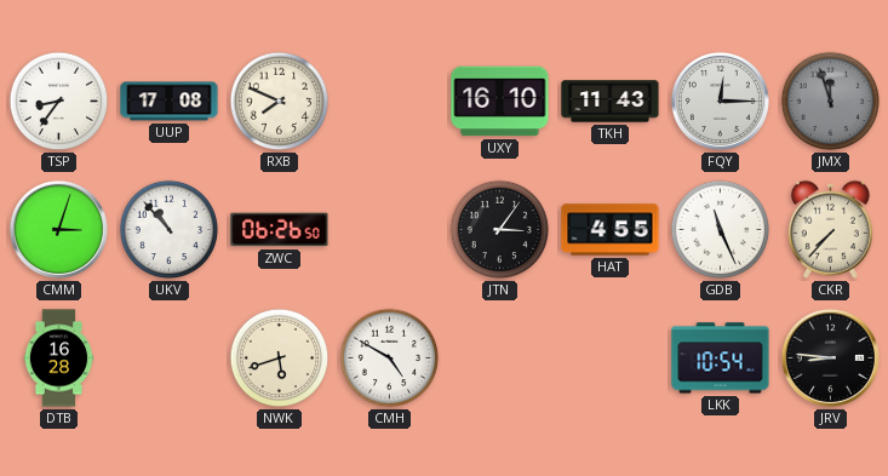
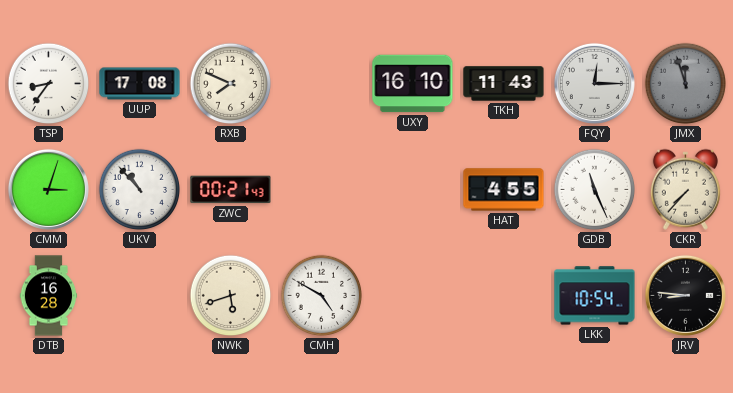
ZWC: 06:26 -> 00:21 (231, 190)
JTN: 3:06 -> none (500, 230)
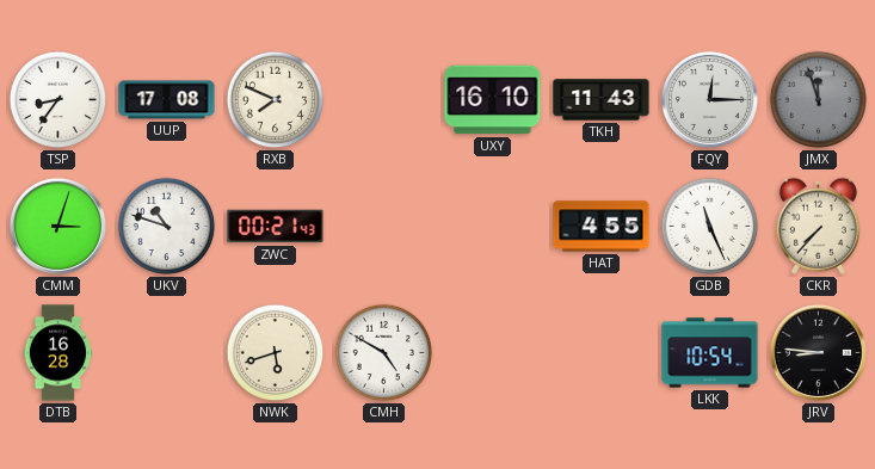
UKV: 10:53 -> 10:48 (167, 227)
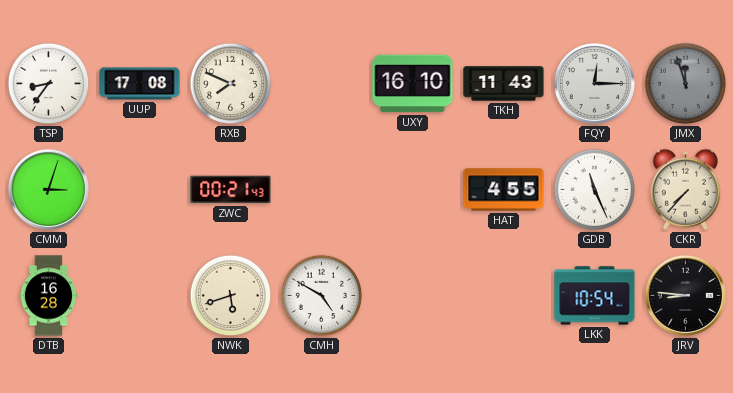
UKV: 10:48 -> none (167, 227)
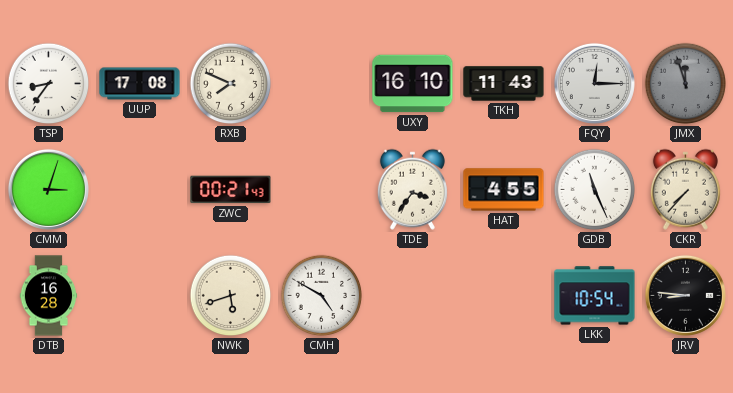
TDE: none -> 3:36 (412, 189)
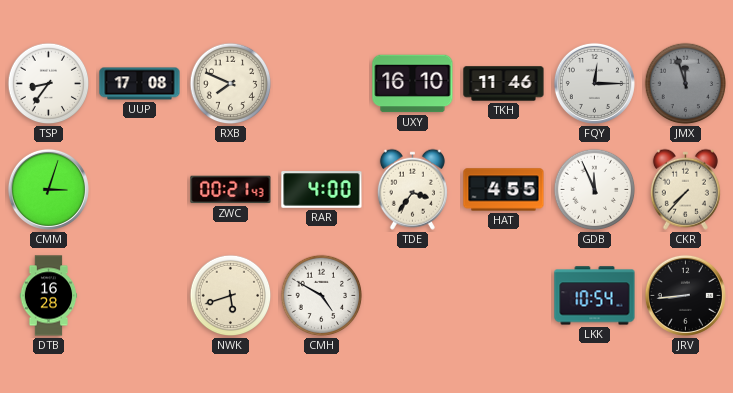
TKH: 11:43 -> 11:46 (504, 84)
RAR: none -> 4:00 (322, 190)
GDB: 11:26 -> 11:56 (595, 190)
JRV: 8:46 -> 8:44 (685, 295)
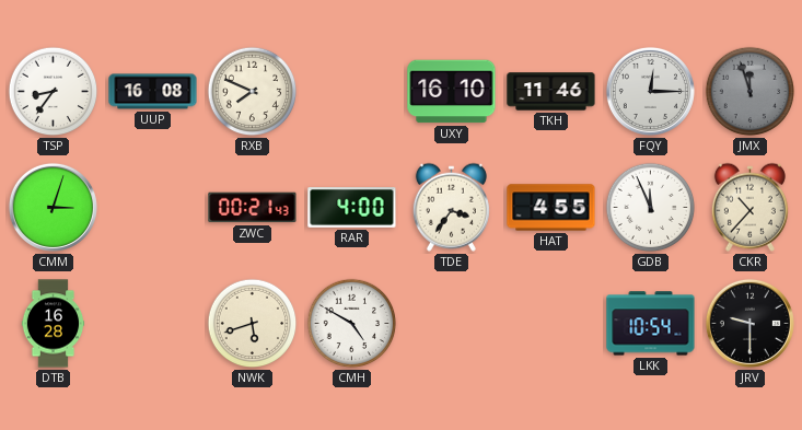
UUP: 17:08 -> 16:08 (153, 92)
CKR: 7:37 -> 10:37 (749, 207)
JRV: 8:44 -> 9:30 (749, 323)
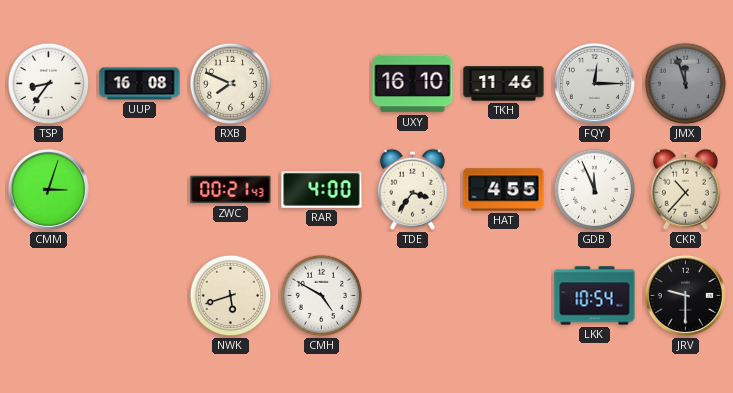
DTB: 16:28 -> none (54, 324)
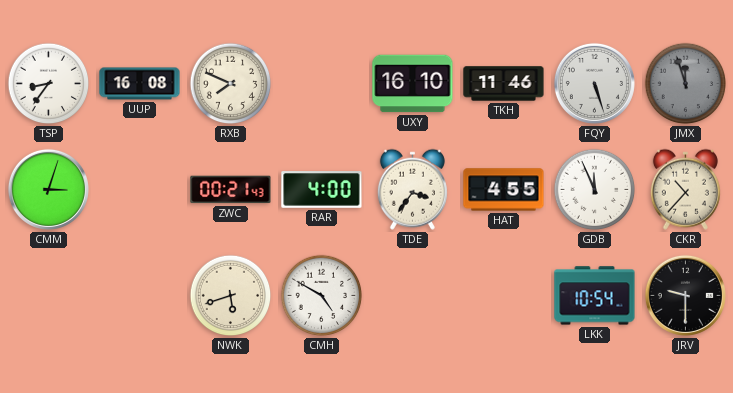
FQY: 12:15 -> 5:27 (594, 83)
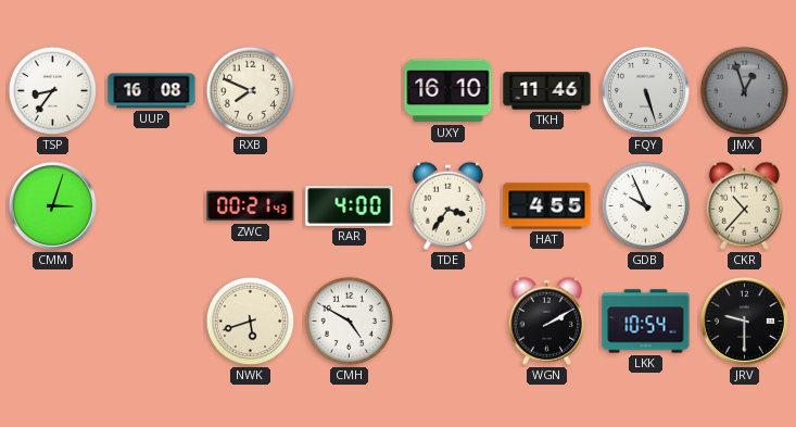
JMX: 11:57 -> 12:57 (745, 91)
GDB: 11:56 -> 9:56 (646, 206)
WGN: none -> 2:10 (546, 321)
